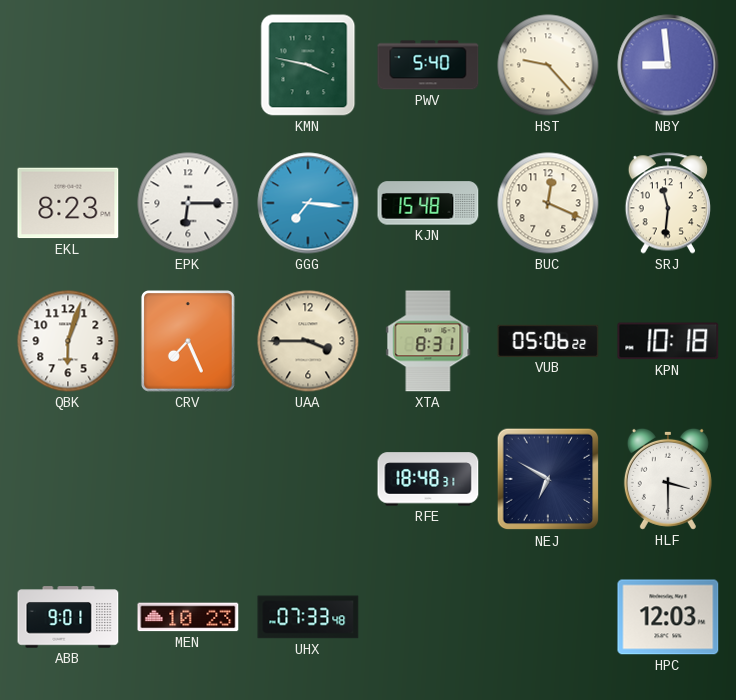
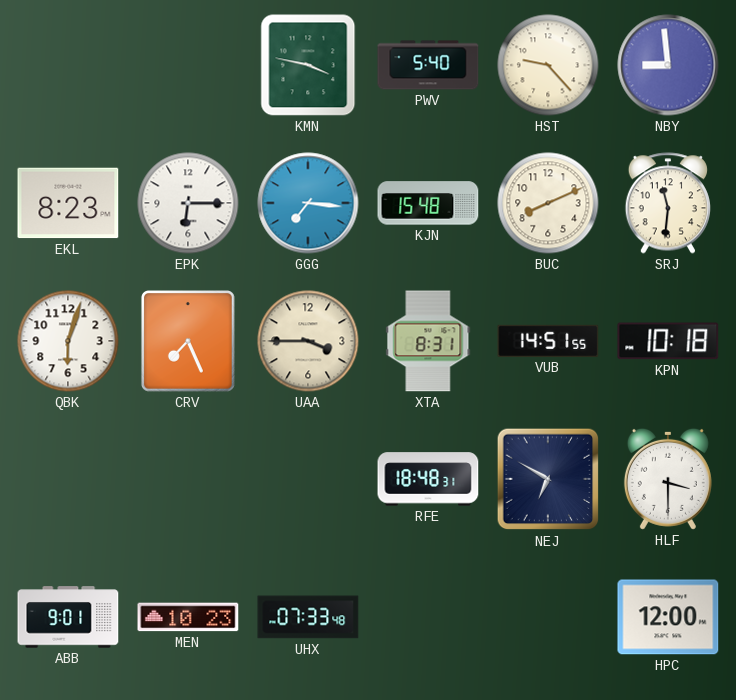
BUC: 12:19 -> 8:11 (548, 203)
VUB: 05:06 -> 14:51 (548, 341)
HPC: 12:03 -> 12:00 (668, 617)
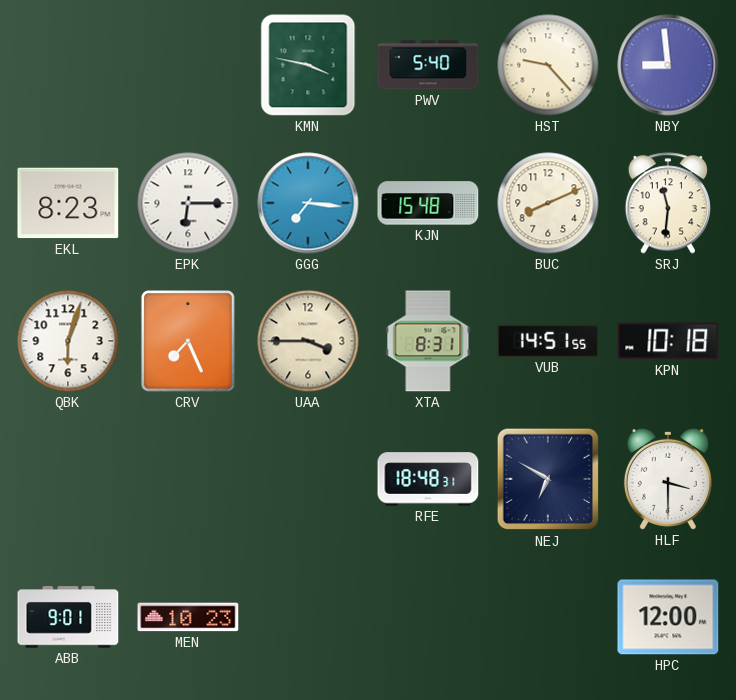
UHX: 07:33 -> none (308, 617)
